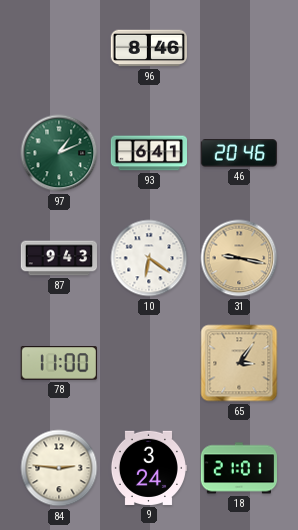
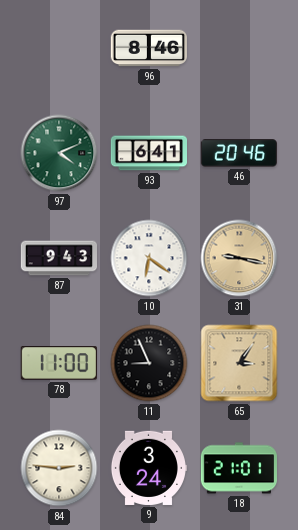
97: 1:11 -> 4:11 (59, 153)
11: none -> 8:56 (149, 363)
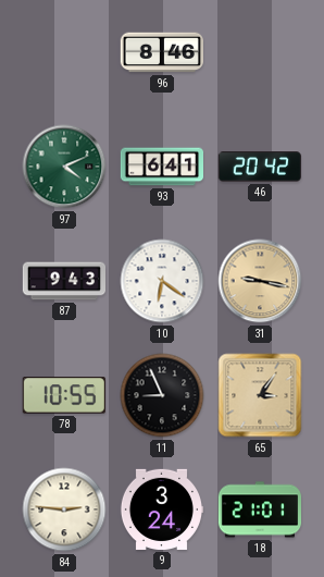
46: 20:46 -> 20:42 (260, 167)
78: 11:00 -> 10:55 (64, 395)
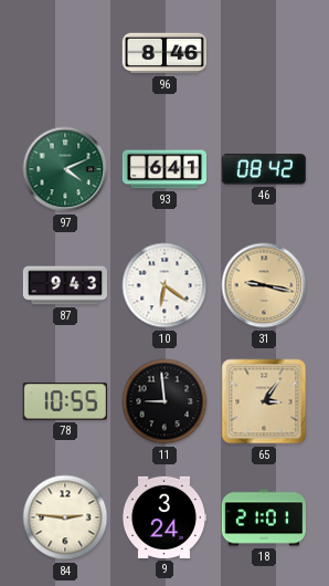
46: 20:42 -> 08:42 (264, 169)
11: 8:56 -> 8:59 (164, 401)
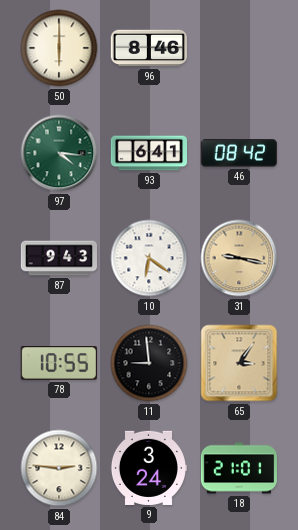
50: none -> 6:00 (59, 48)
97: 4:11 -> 4:16 (59, 153)
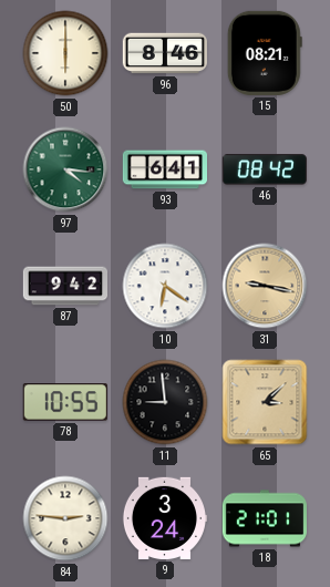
15: none -> 08:21 (265, 53)
87: 9:43 -> 9:42 (64, 286)
65: 3:06 -> 3:08 (265, 402)
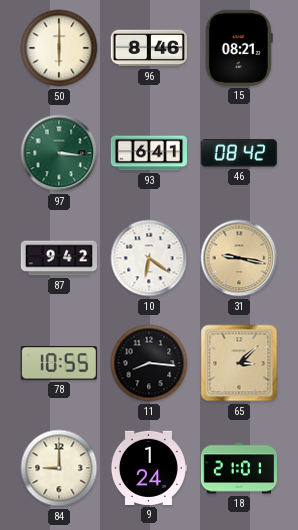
97: 4:16 -> 3:16 (59, 153)
11: 8:59 -> 8:16 (149, 363)
84: 2:46 -> 9:00 (59, 468)
9: 3:24 -> 1:24 (148, 468)
